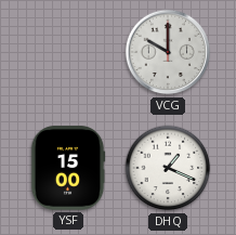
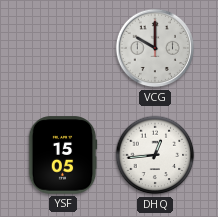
YSF: 15:00 -> 15:05 (63, 155)
DHQ: 1:19 -> 12:44 (155, 155)
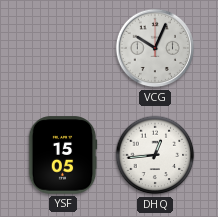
VCG: 10:00 -> 10:04 (155, 48)
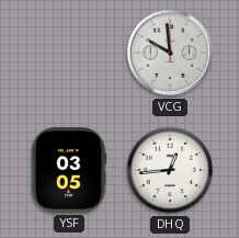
VCG: 10:04 -> 9:59 (170, 53)
YSF: 15:05 -> 03:05 (69, 170)
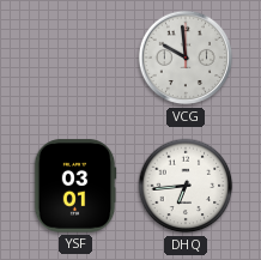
YSF: 03:05 -> 03:01 (75, 186)
DHQ: 12:44 -> 6:44 (186, 186)
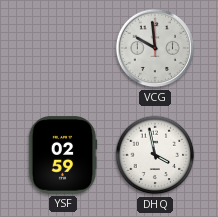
YSF: 03:01 -> 02:59 (63, 155)
DHQ: 6:44 -> 3:58 (155, 155)
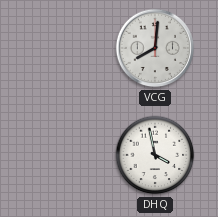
VCG: 9:59 -> 8:01 (155, 48)
YSF: 02:59 -> none (63, 155)
